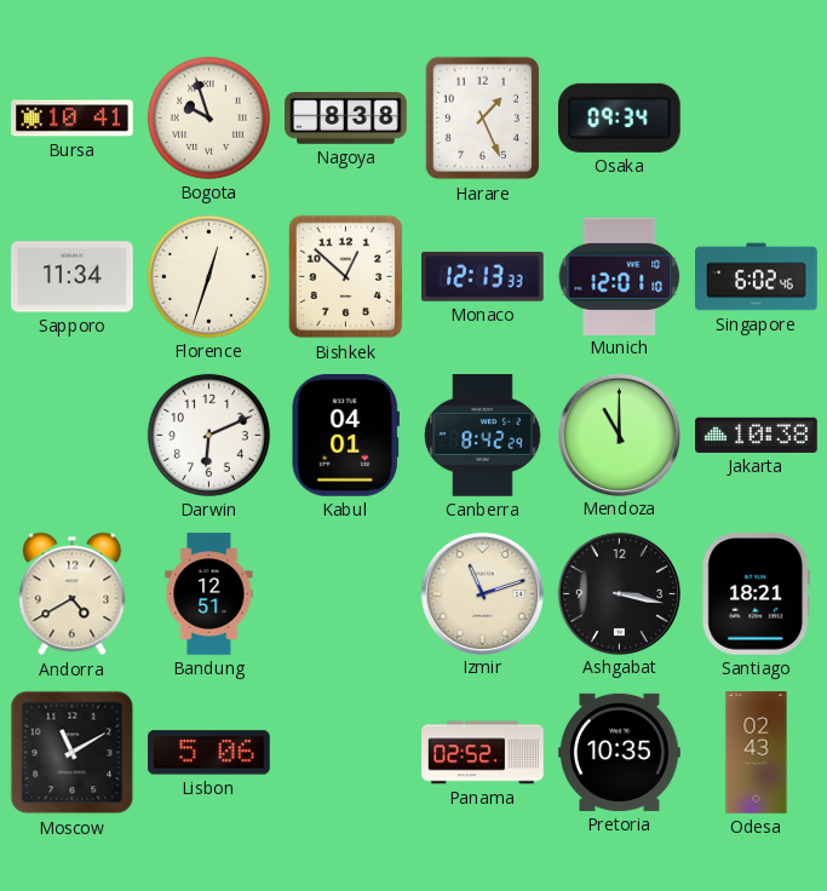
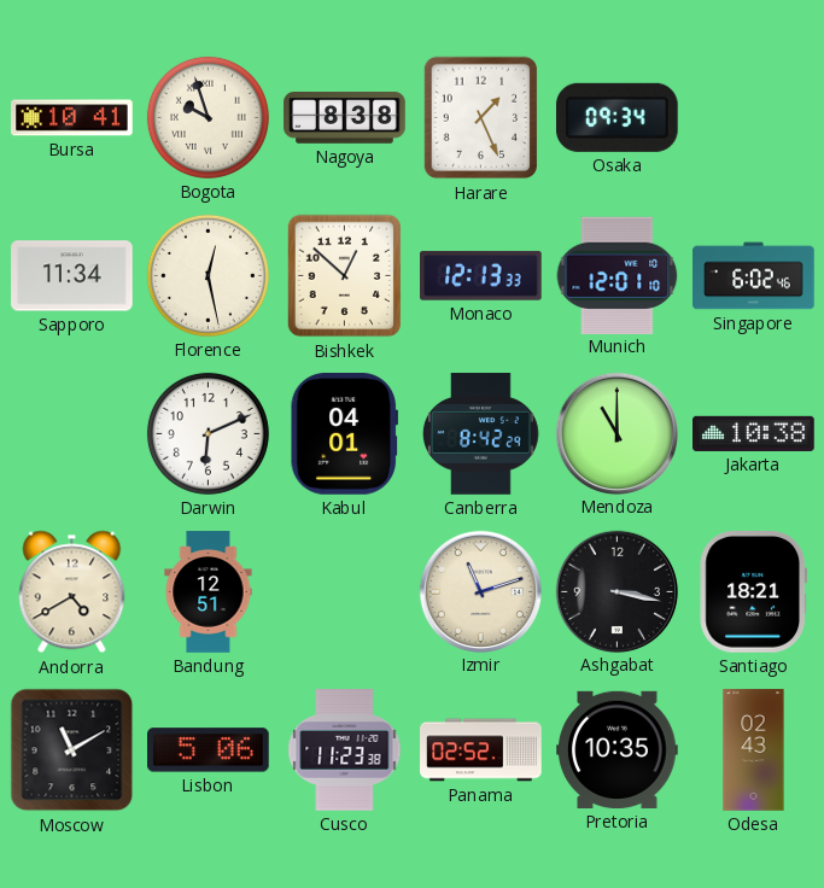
Florence: 12:33 -> 12:28 (208, 275)
Cusco: none -> 11:23 (345, 750)
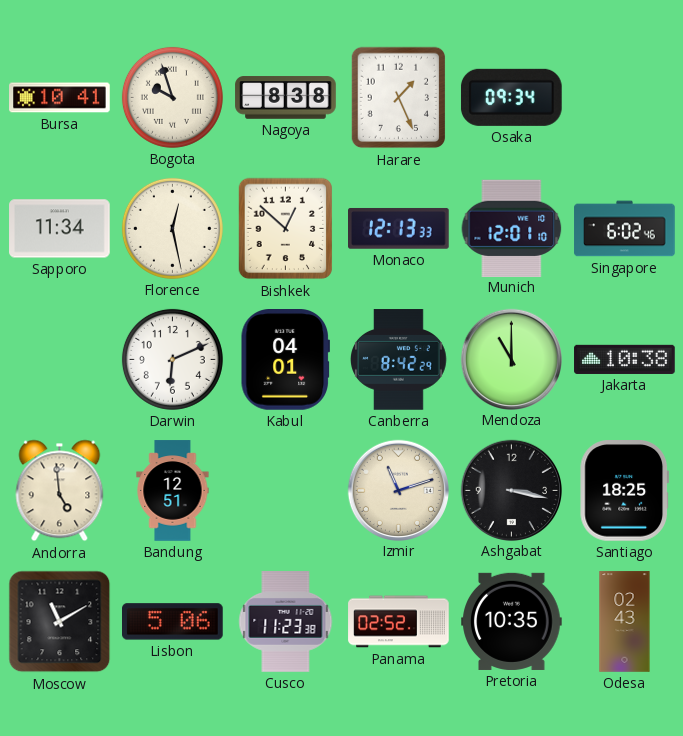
Andorra: 4:40 -> 4:59 (60, 491)
Santiago: 18:21 -> 18:25 (624, 491)
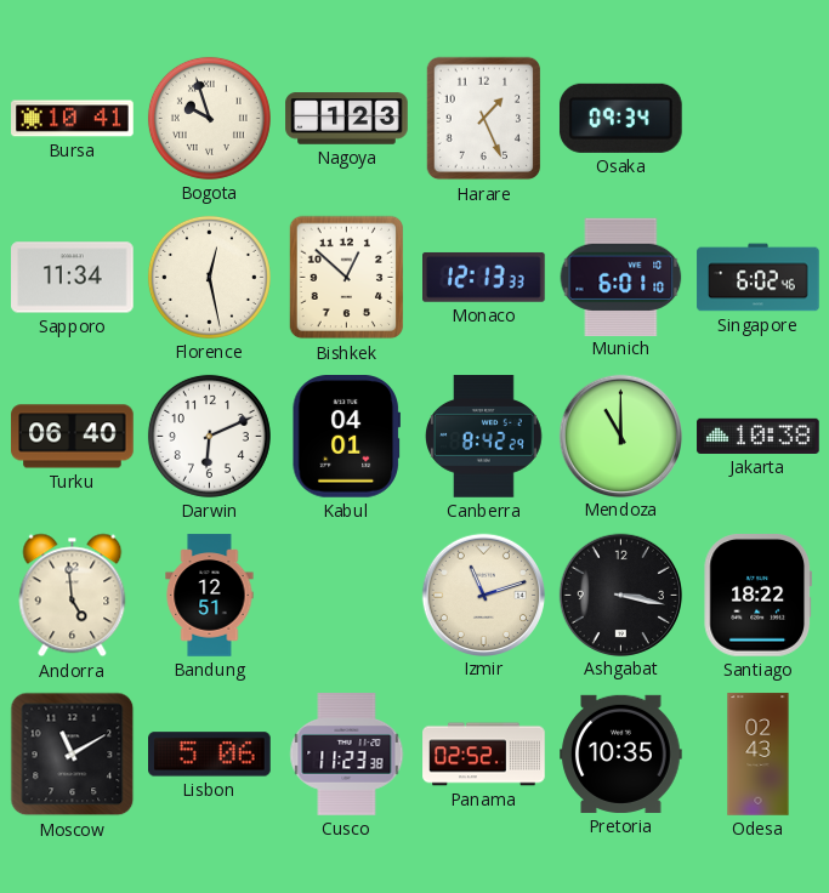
Nagoya: 8:38 -> 1:23 (347, 119)
Munich: 12:01 -> 6:01 (621, 277)
Turku: none -> 06:40 (73, 437)
Santiago: 18:25 -> 18:22 (757, 596)
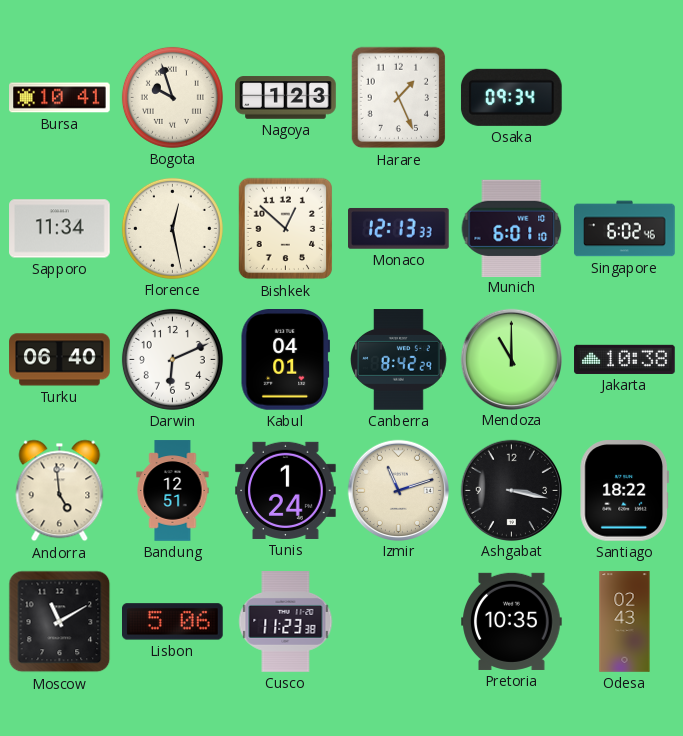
Tunis: none -> 1:24 (286, 490)
Panama: 02:52 -> none (484, 755)
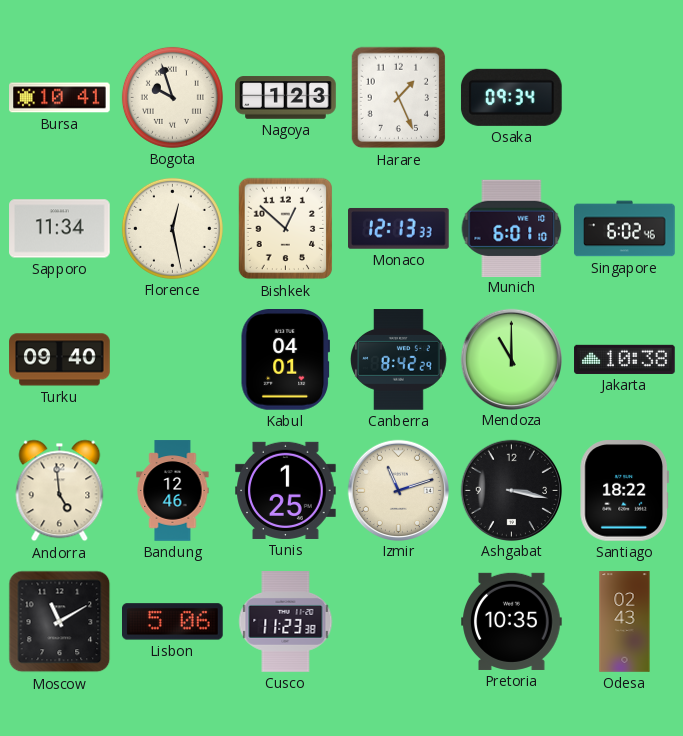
Turku: 06:40 -> 09:40 (60, 360)
Darwin: 6:11 -> none (172, 359)
Bandung: 12:51 -> 12:46 (173, 491)
Tunis: 1:24 -> 1:25 (286, 490)
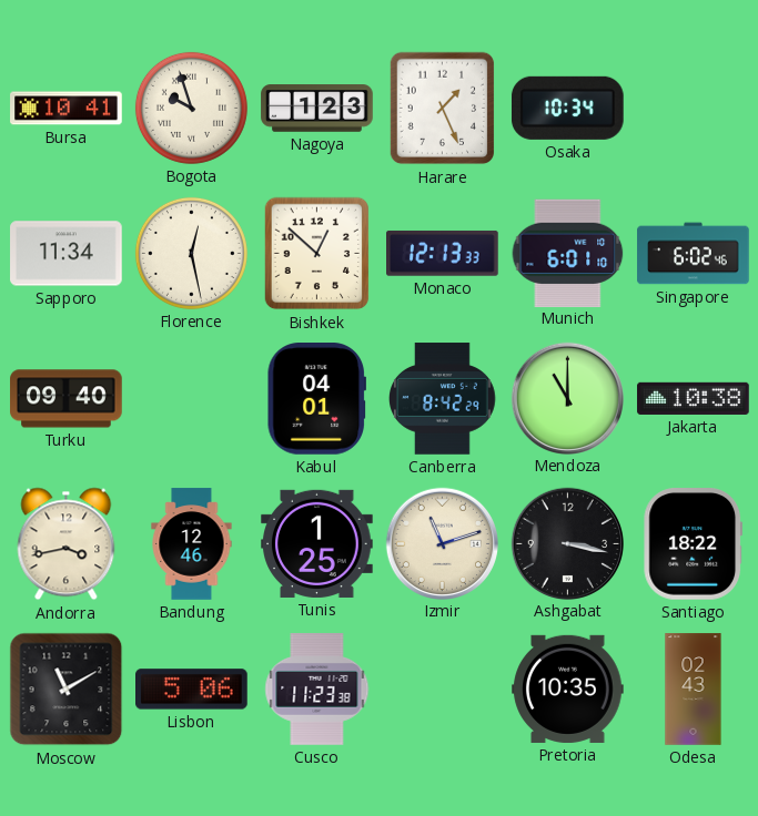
Osaka: 09:34 -> 10:34 (567, 108)
Andorra: 4:59 -> 3:43 (67, 544)
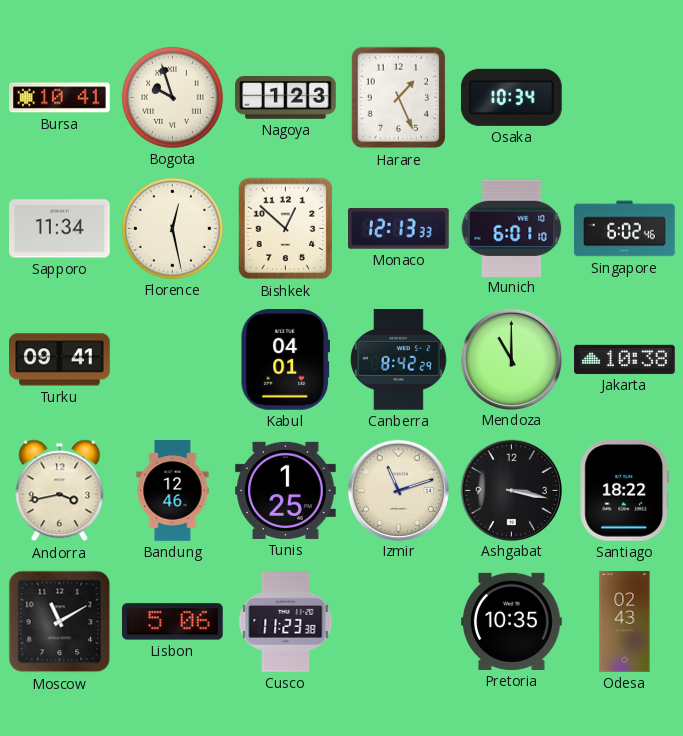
Turku: 09:40 -> 09:41 (60, 360)
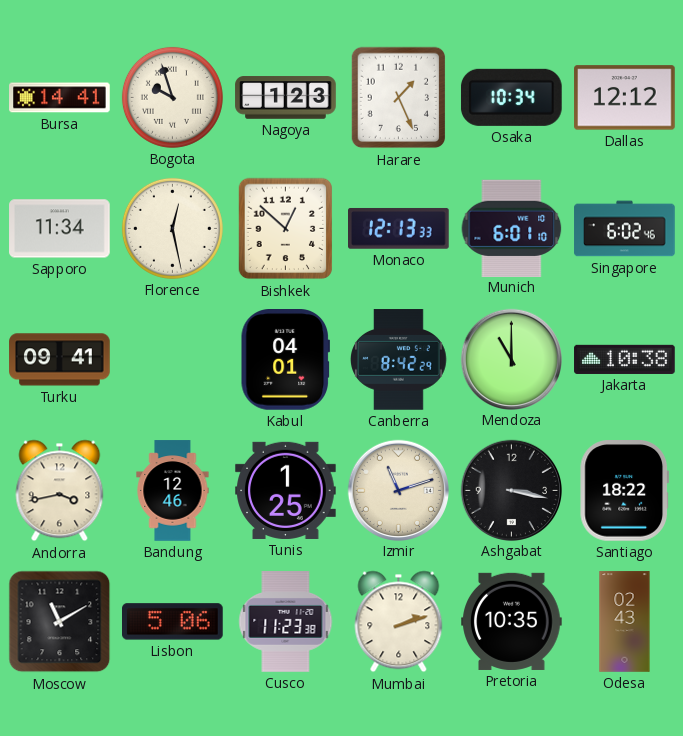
Bursa: 10:41 -> 14:41 (60, 98)
Dallas: none -> 12:12 (625, 98)
Mumbai: none -> 2:12 (399, 622)
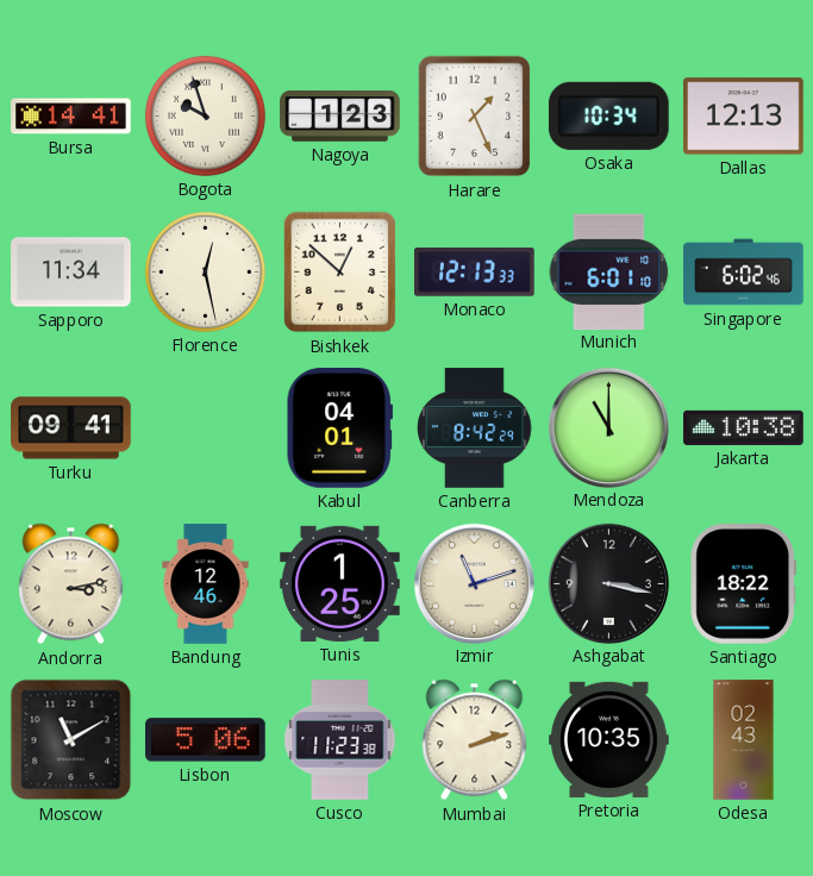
Dallas: 12:12 -> 12:13 (744, 117)
Andorra: 3:43 -> 3:13 (71, 584)
